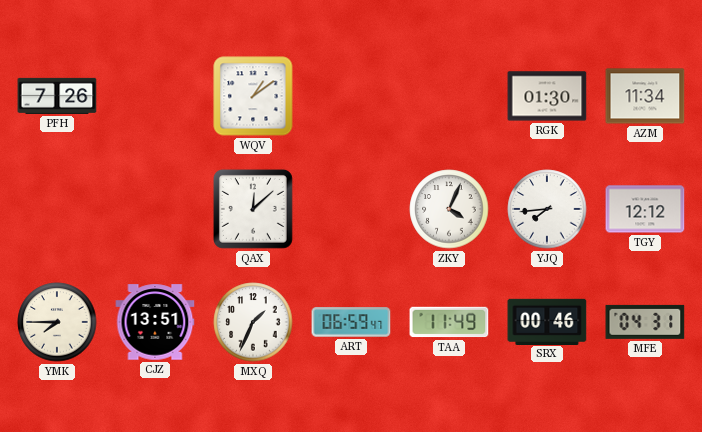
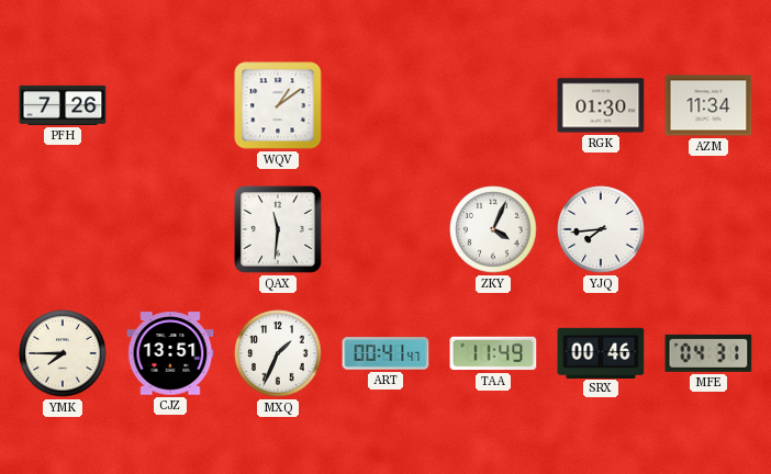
QAX: 12:08 -> 11:31 (278, 229)
TGY: 12:12 -> none (645, 209)
ART: 06:59 -> 00:41 (386, 353)
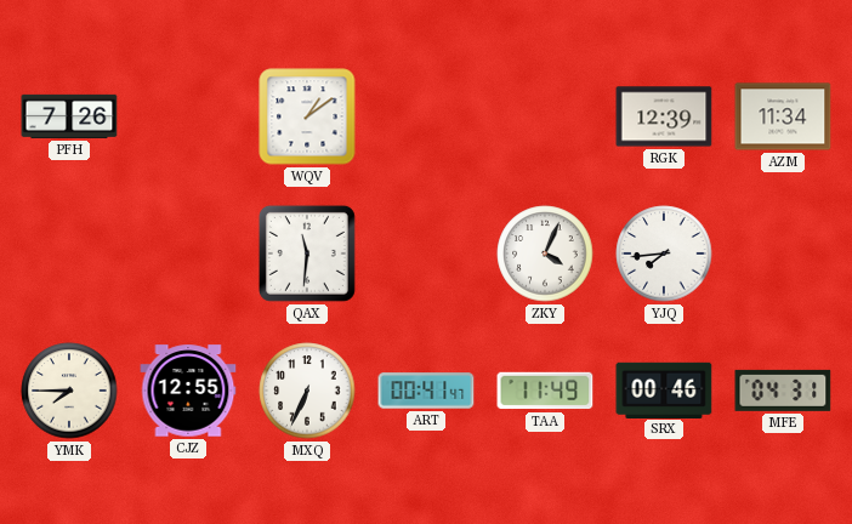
RGK: 01:30 -> 12:39 (664, 116)
CJZ: 13:51 -> 12:55 (188, 391)
MXQ: 1:34 -> 6:34 (307, 391)
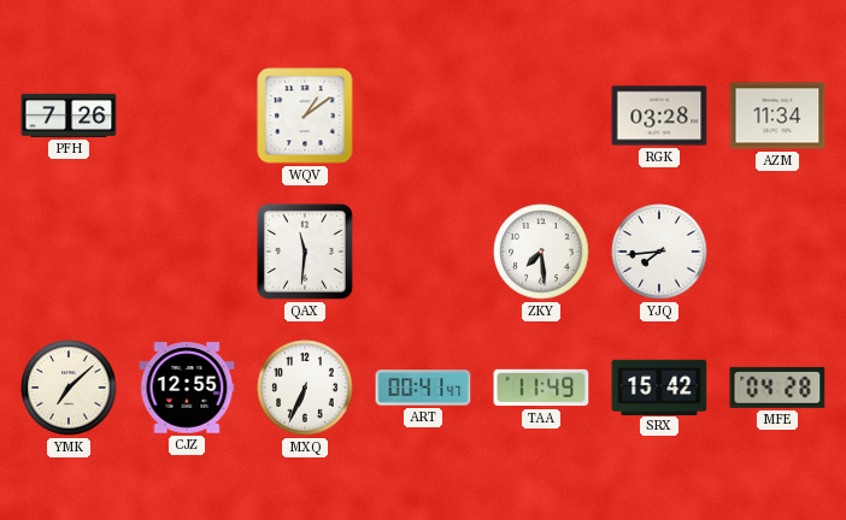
RGK: 12:39 -> 03:28 (659, 116)
ZKY: 4:04 -> 7:29 (541, 252)
YMK: 7:45 -> 7:08 (69, 388)
SRX: 00:46 -> 15:42 (659, 386)
MFE: 04:31 -> 04:28 (777, 388)
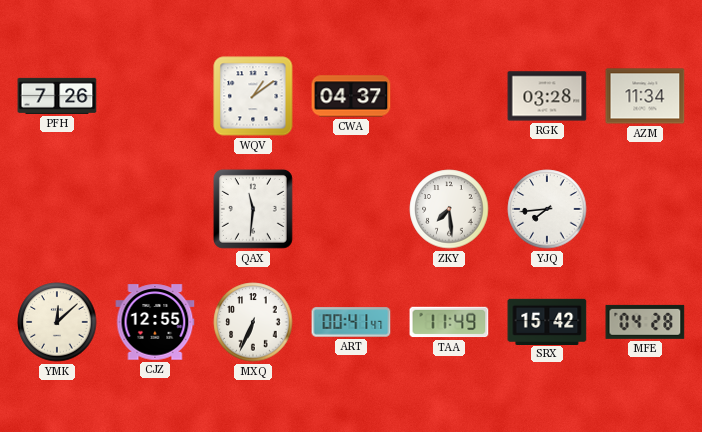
CWA: none -> 04:37 (351, 96)
YMK: 7:08 -> 12:08 (57, 322)
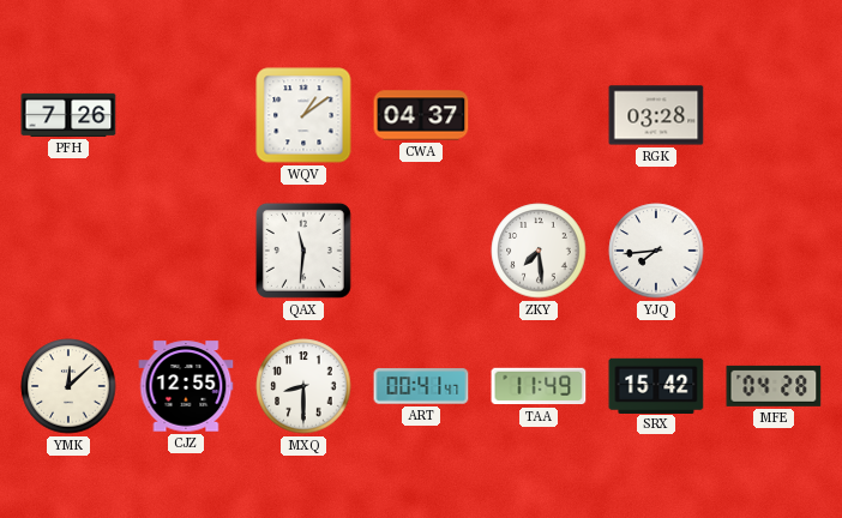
AZM: 11:34 -> none (645, 96)
MXQ: 6:34 -> 8:30 (303, 386)
